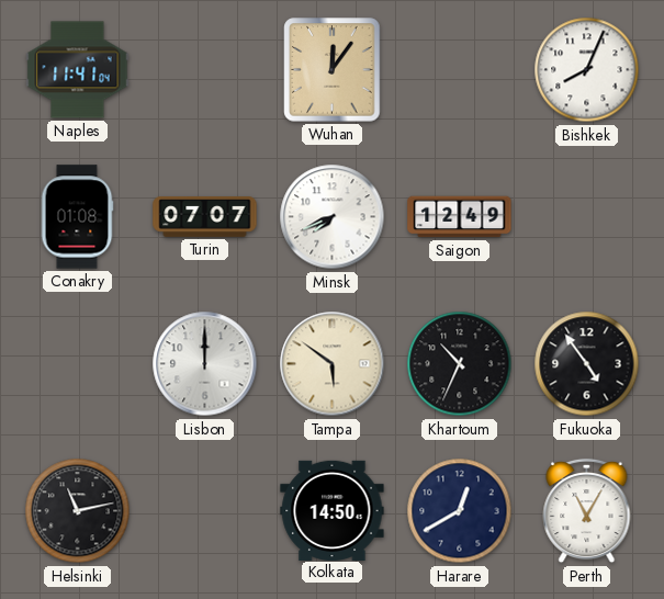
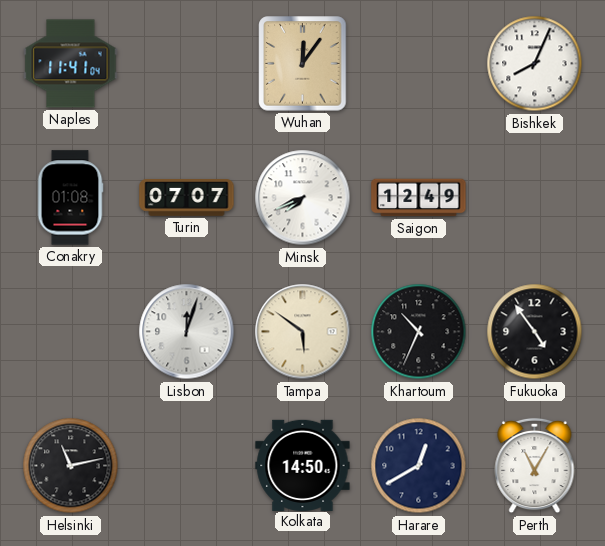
Lisbon: 12:00 -> 12:03 (187, 332)
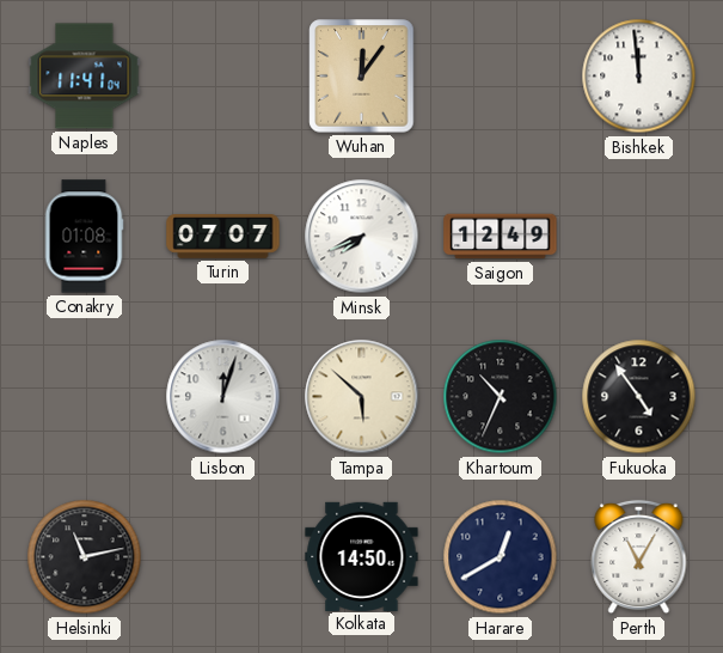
Bishkek: 8:04 -> 11:59 (639, 77)
Tampa: 5:51 -> 5:52 (362, 397)
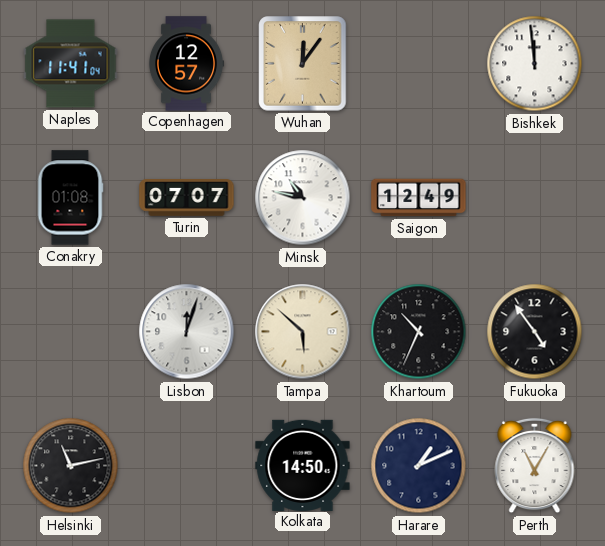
Copenhagen: none -> 12:57 (186, 64)
Minsk: 7:41 -> 10:47 (303, 198)
Harare: 12:40 -> 1:11 (419, 466)
